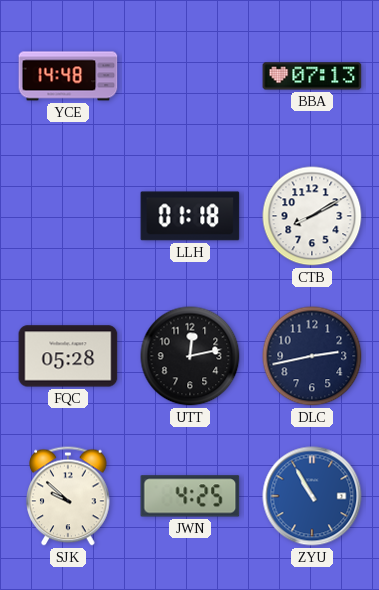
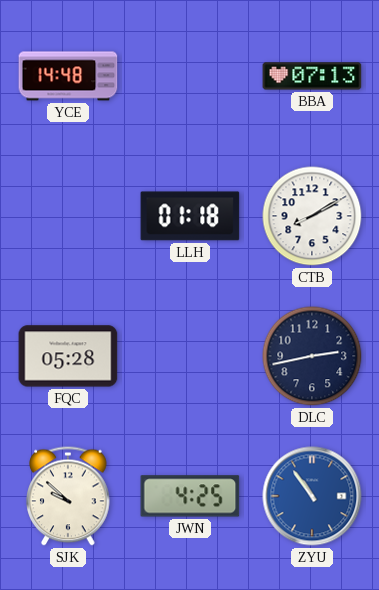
UTT: 12:13 -> none (190, 356)
ZYU: 10:55 -> 10:54 (312, 496)
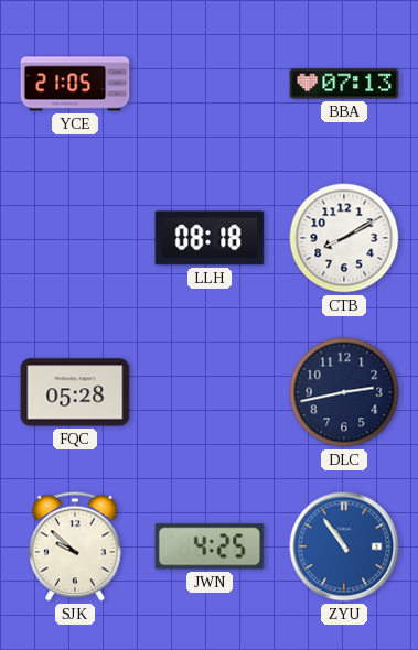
YCE: 14:48 -> 21:05 (75, 84)
LLH: 01:18 -> 08:18 (210, 238)
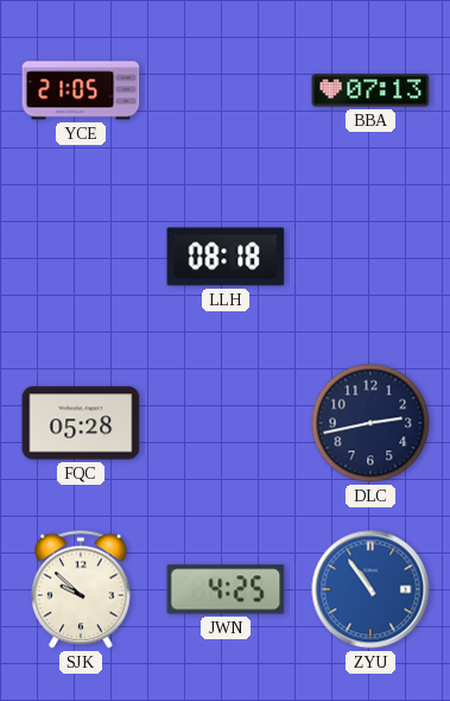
CTB: 8:10 -> none (344, 238)
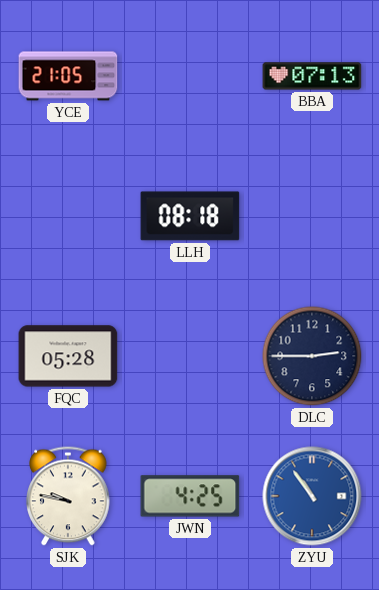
DLC: 2:43 -> 2:45 (312, 356)
SJK: 9:52 -> 9:47 (68, 496)
